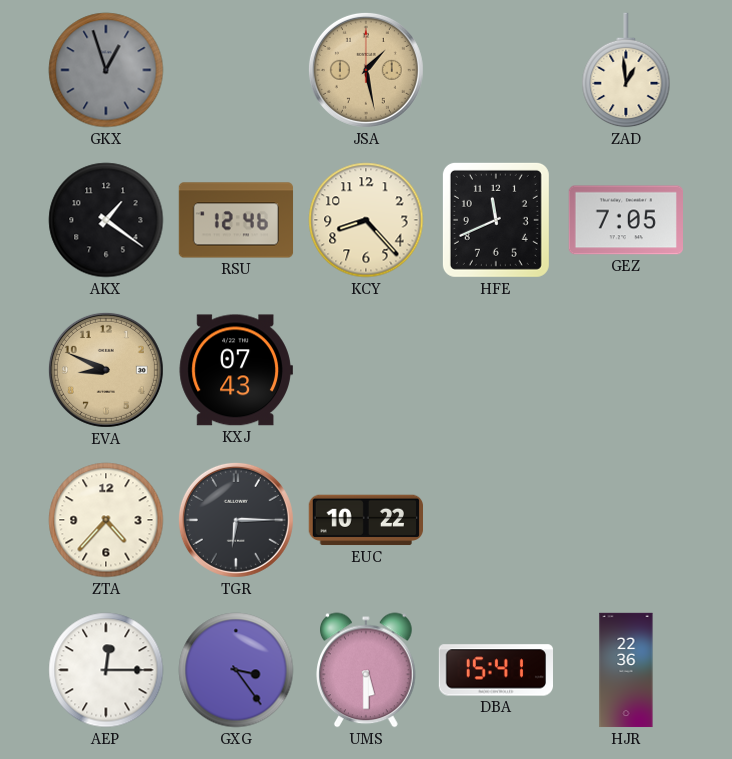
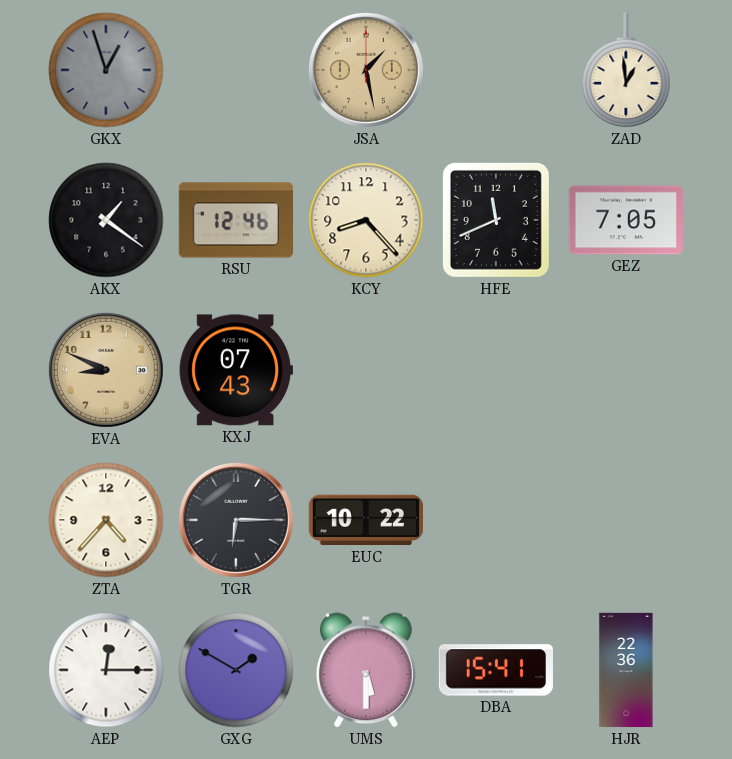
GXG: 3:24 -> 1:50 (236, 670)
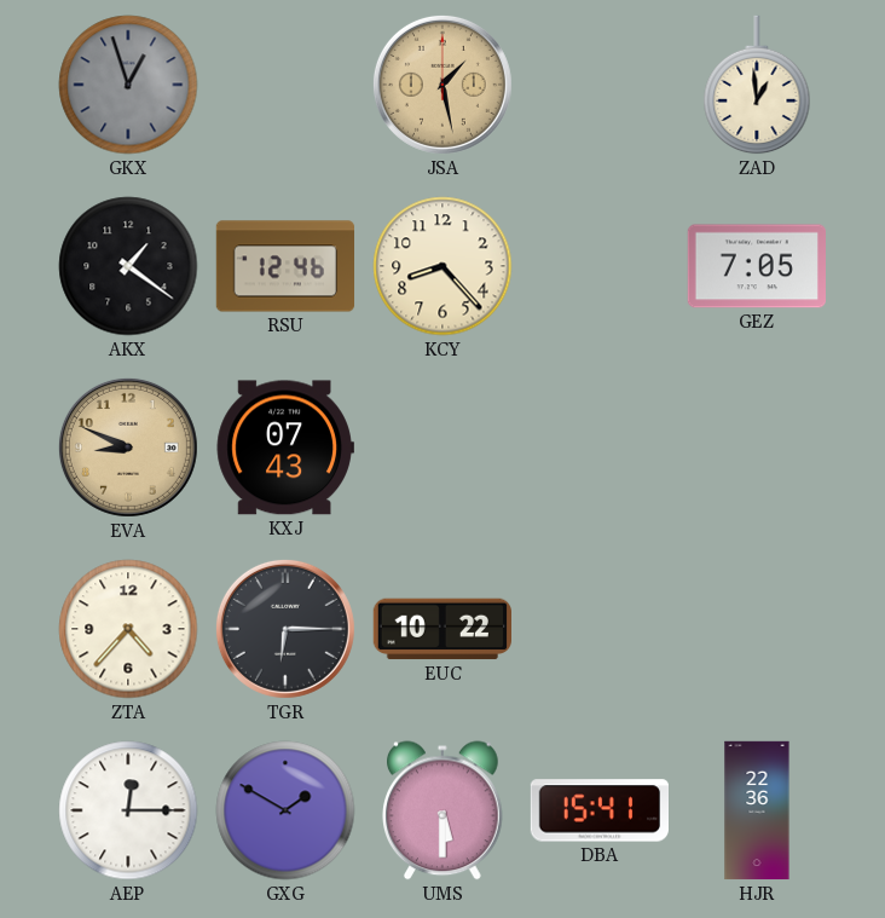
HFE: 11:41 -> none (496, 220)
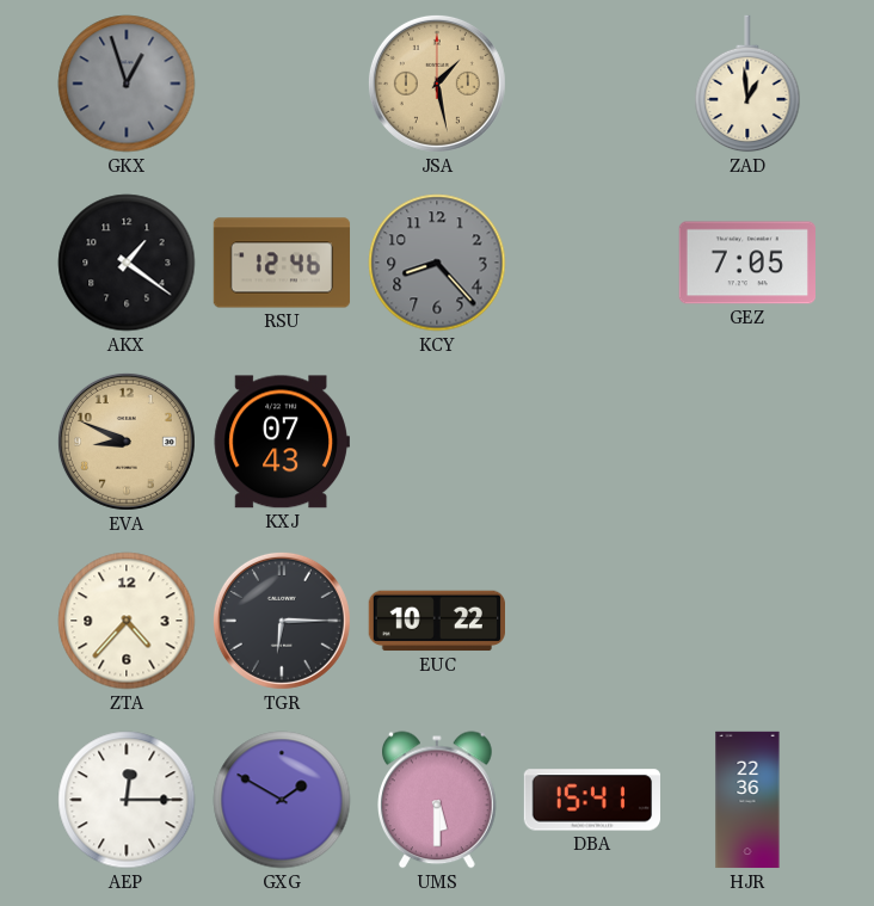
KCY dial: cream -> grey (437, 263)
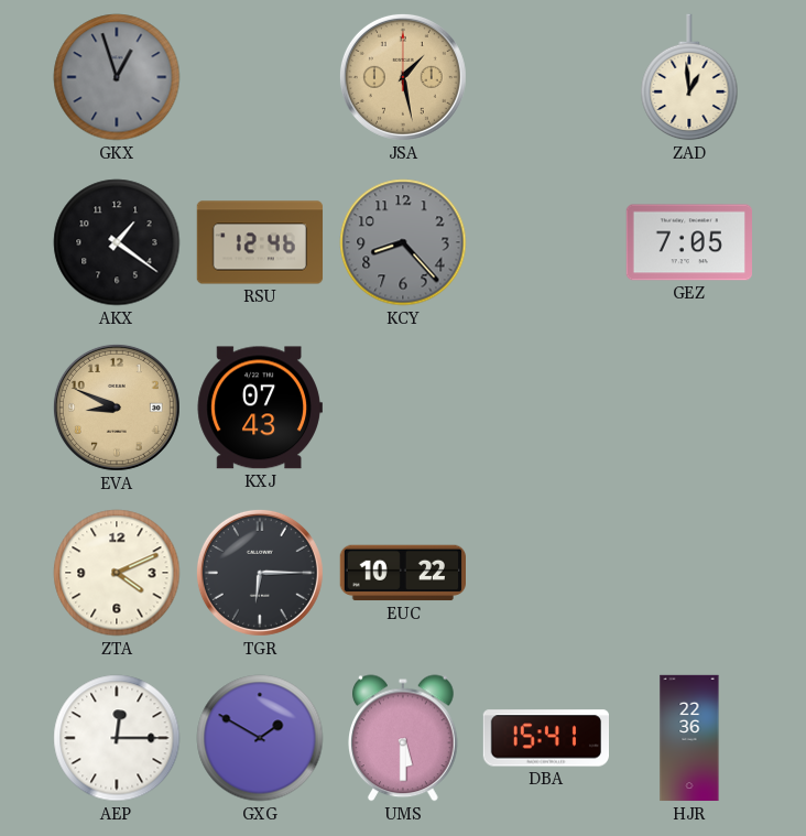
ZTA: 4:37 -> 4:11 (117, 573)
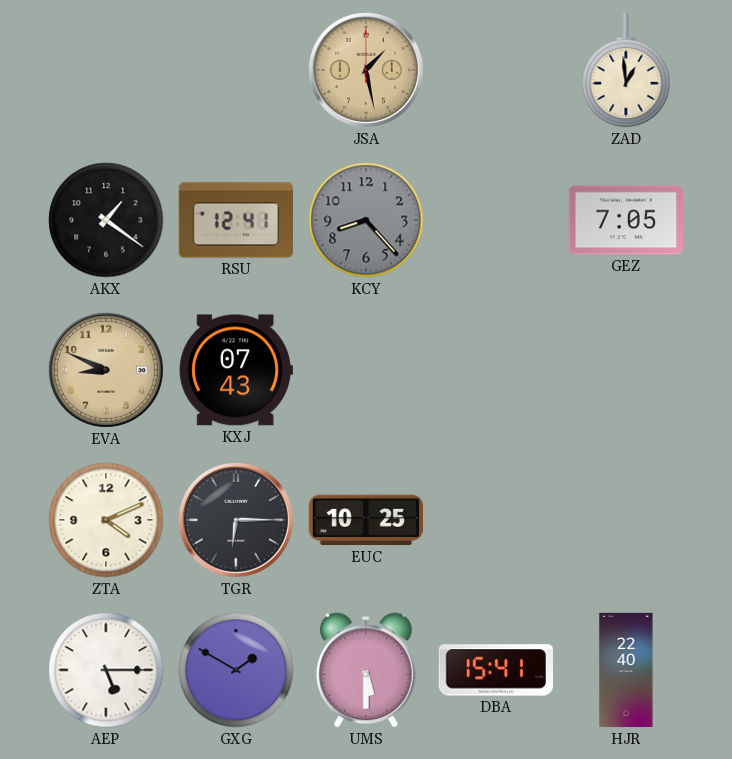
GKX: 12:57 -> none (117, 77)
RSU: 12:46 -> 12:41 (236, 220)
EUC: 10:22 -> 10:25 (365, 520)
AEP: 12:15 -> 5:15 (106, 670)
HJR: 22:36 -> 22:40 (626, 670)
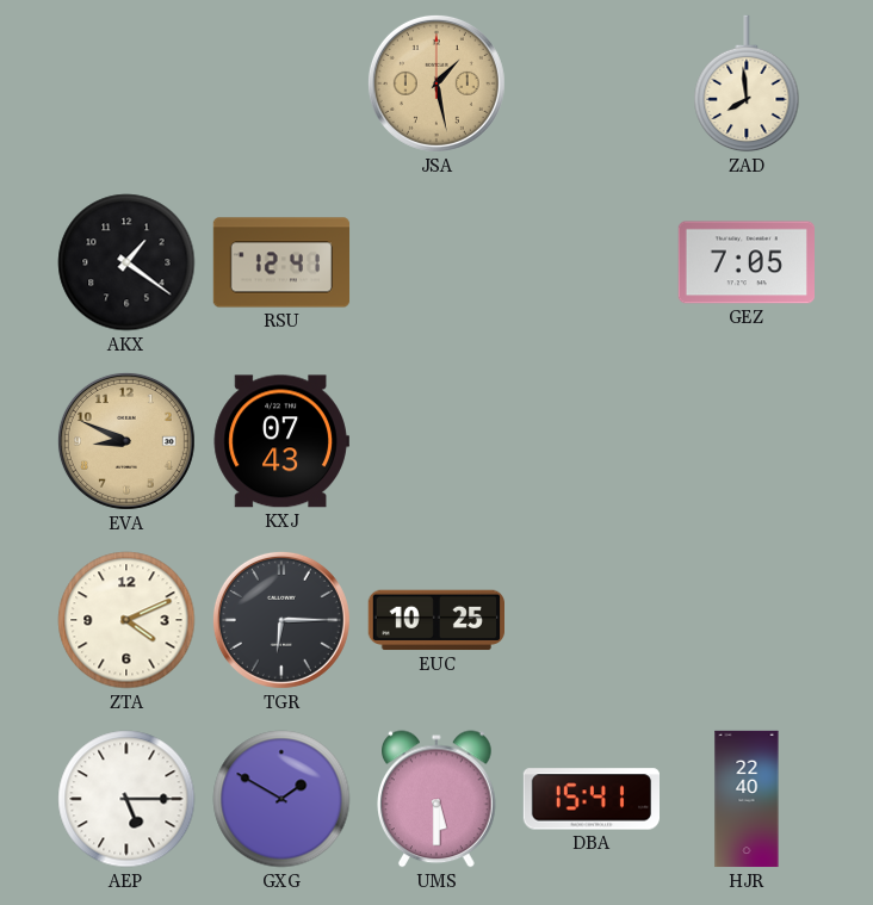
ZAD: 12:59 -> 7:59 (747, 83)
KCY: 8:23 -> none (366, 220)
